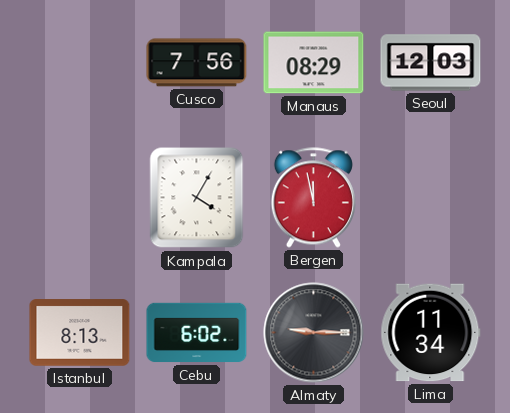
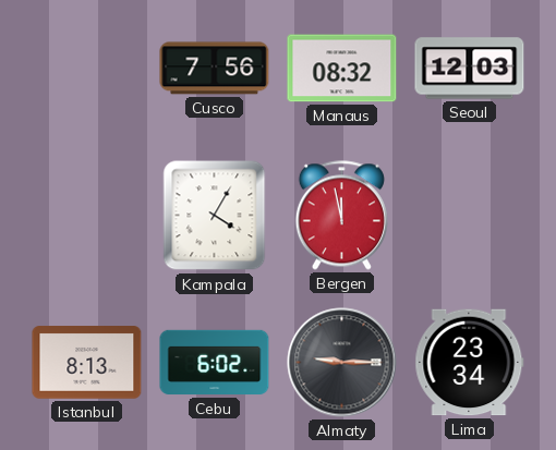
Manaus: 08:29 -> 08:32 (342, 69)
Lima: 11:34 -> 23:34 (470, 363)
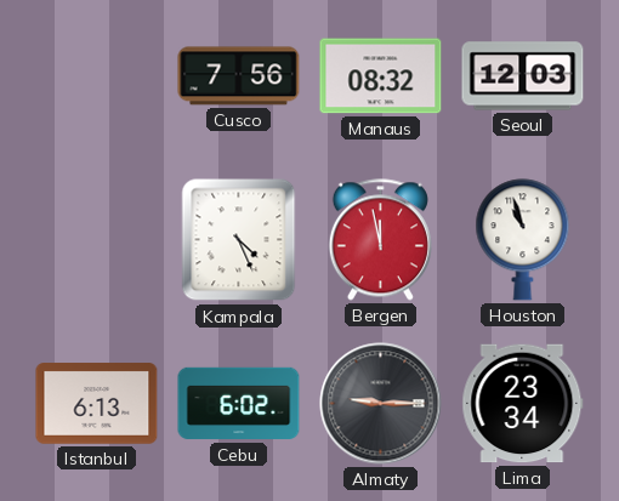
Kampala: 4:05 -> 4:26 (239, 240)
Houston: none -> 10:57 (523, 240)
Istanbul: 8:13 -> 6:13 (97, 404)
